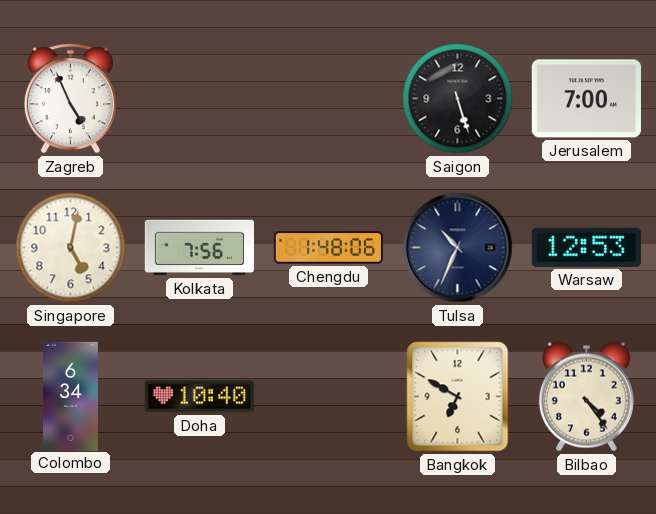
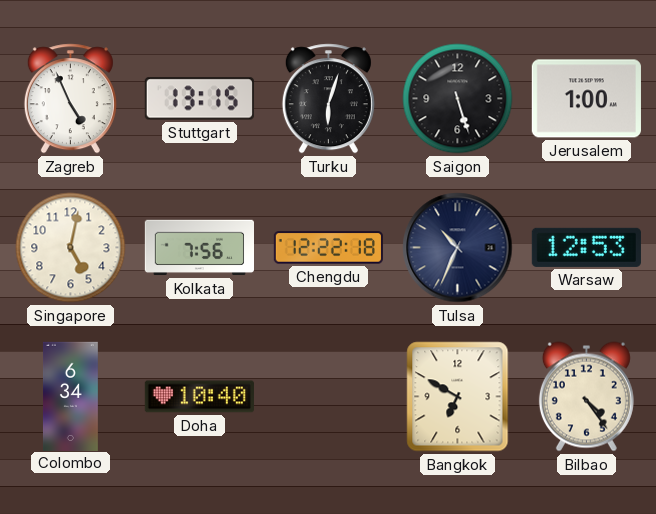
Stuttgart: none -> 13:15 (199, 99)
Turku: none -> 6:03 (328, 99)
Jerusalem: 7:00 -> 1:00 (586, 99)
Chengdu: 1:48 -> 12:22 (328, 248)
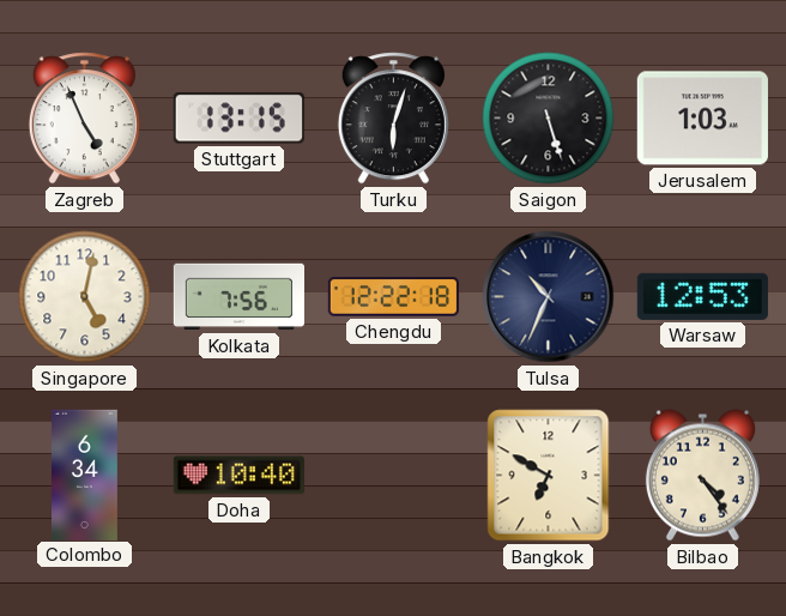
Jerusalem: 1:00 -> 1:03 (702, 119)
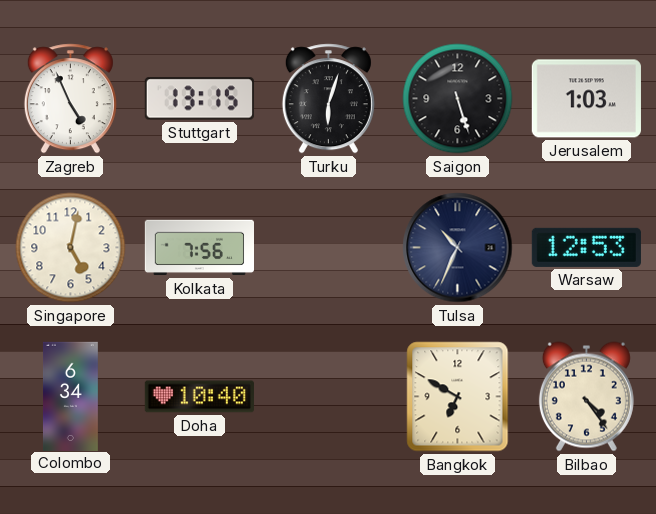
Chengdu: 12:22 -> none (393, 297)
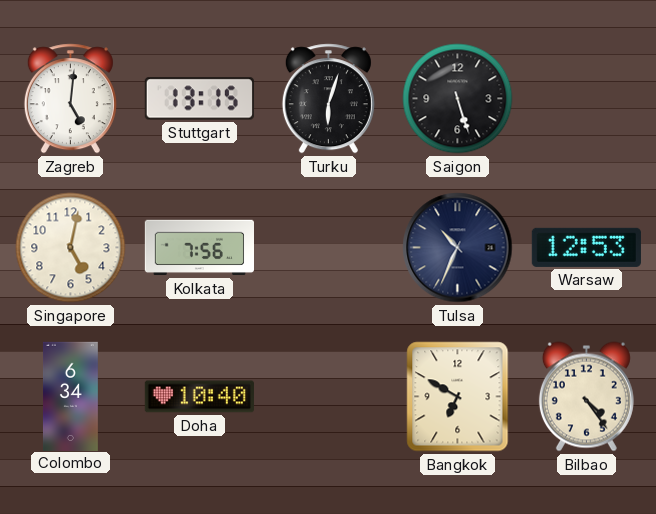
Zagreb: 4:56 -> 5:01 (70, 99)
Jerusalem: 1:03 -> none (586, 99)
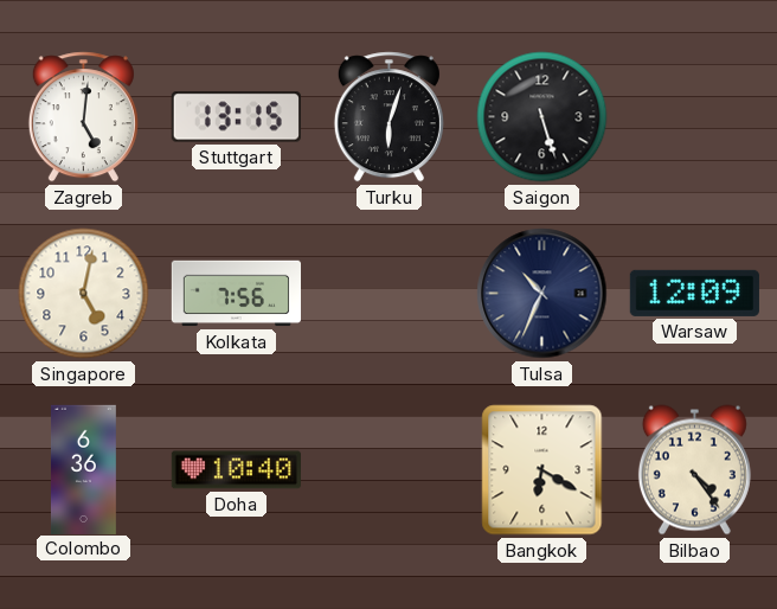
Warsaw: 12:53 -> 12:09 (694, 293)
Colombo: 6:34 -> 6:36 (83, 469)
Bangkok: 6:50 -> 6:20 (542, 470)
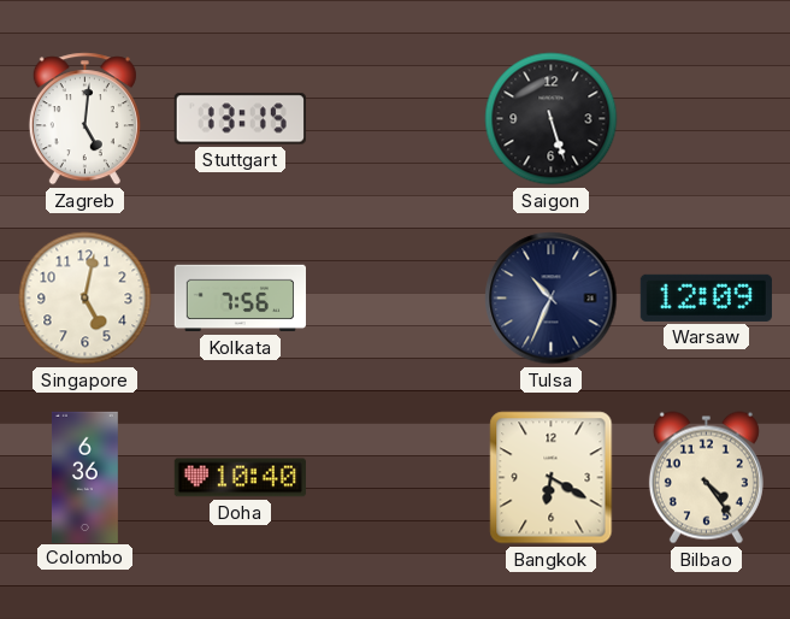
Turku: 6:03 -> none (389, 117)
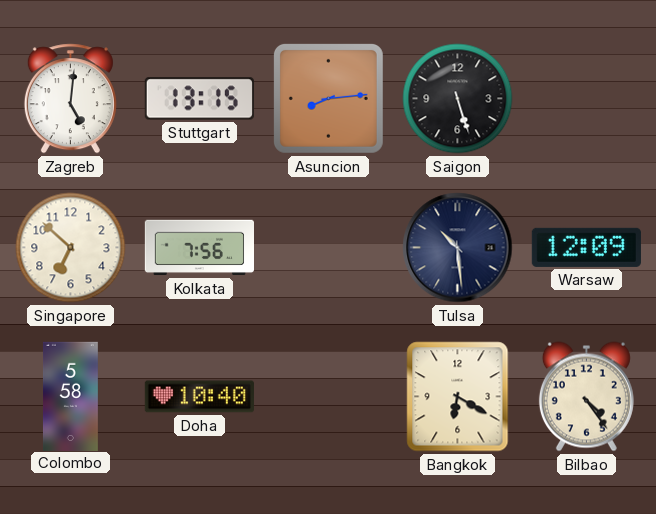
Asuncion: none -> 8:14 (328, 98)
Singapore: 5:02 -> 6:52 (71, 248)
Tulsa: 10:34 -> 10:29 (458, 248)
Colombo: 6:36 -> 5:58 (70, 396)
